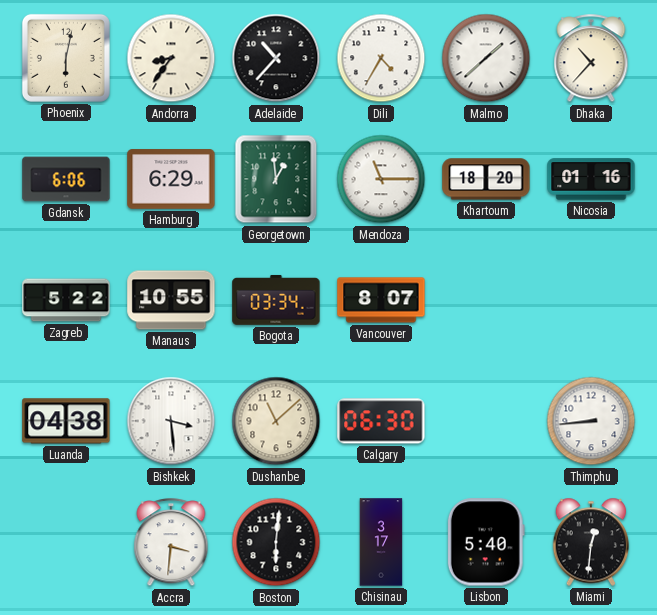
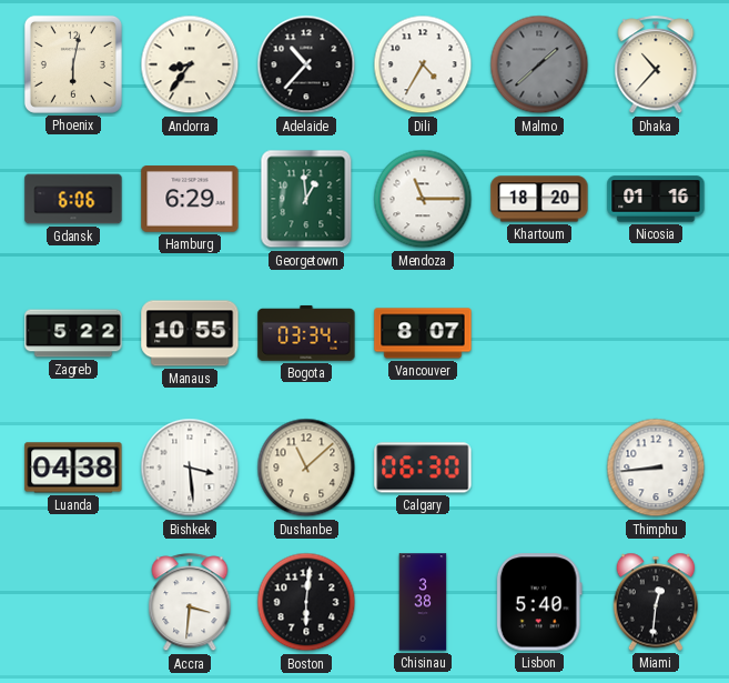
Malmo dial: white -> grey (539, 64)
Chisinau: 3:17 -> 3:38 (423, 602)
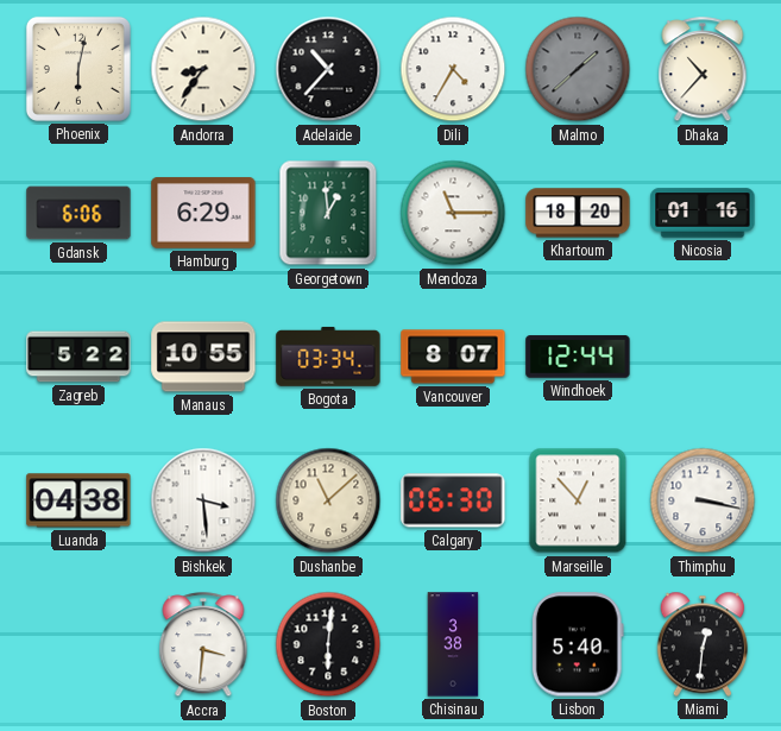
Windhoek: none -> 12:44 (578, 357)
Marseille: none -> 12:53 (578, 500)
Thimphu: 8:44 -> 3:17 (703, 500)
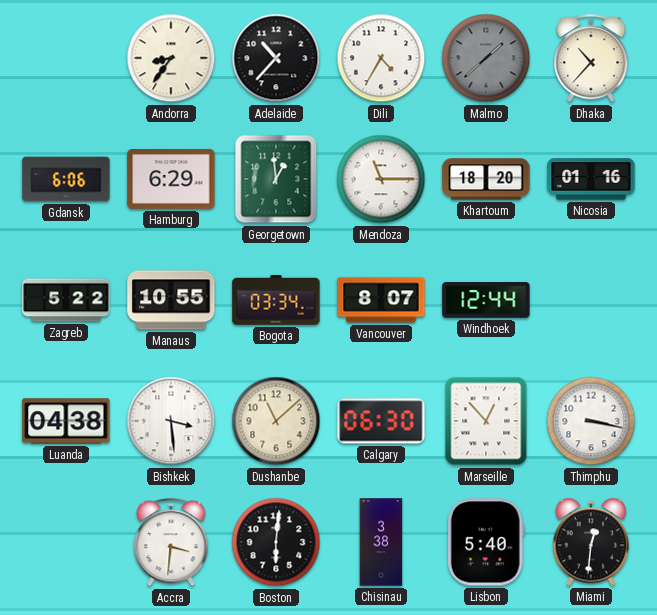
Phoenix: 6:02 -> none (78, 69)
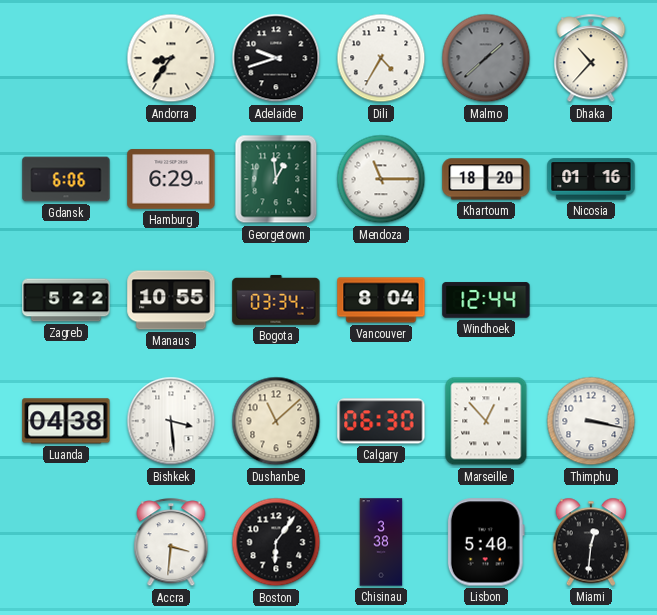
Adelaide: 10:37 -> 9:42 (276, 58)
Vancouver: 8:07 -> 8:04 (381, 300)
Boston: 6:01 -> 6:06 (276, 542)
